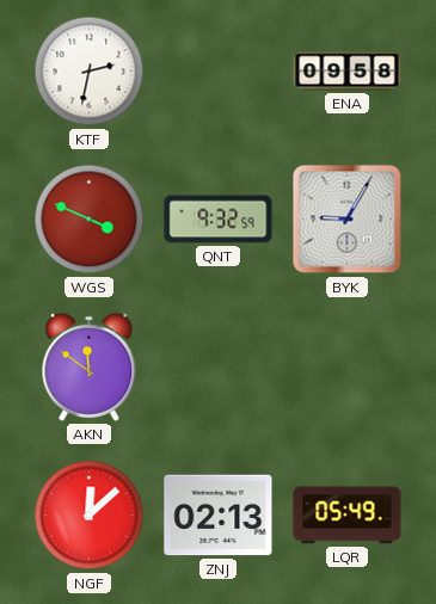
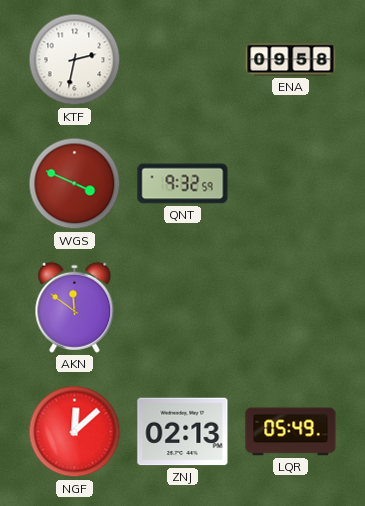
BYK: 9:05 -> none (348, 220)
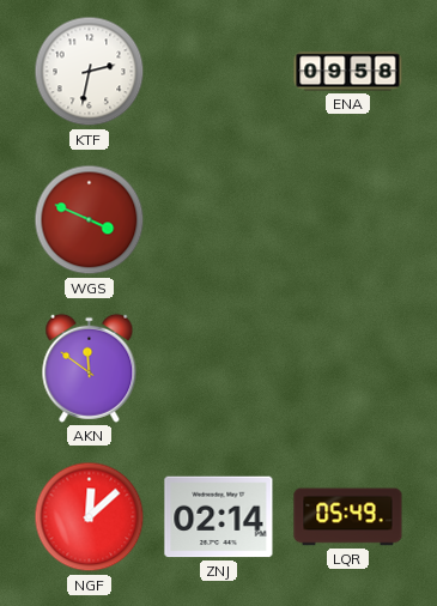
QNT: 9:32 -> none (183, 184)
ZNJ: 02:13 -> 02:14 (219, 517)
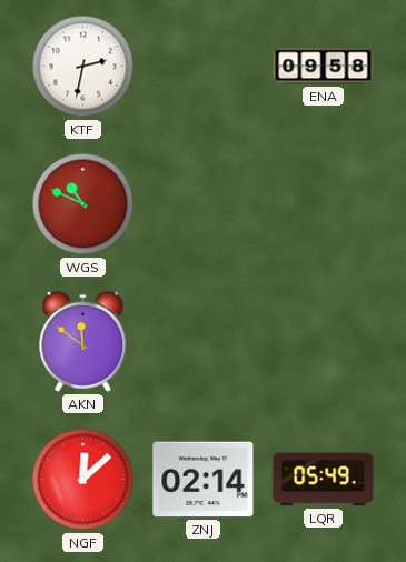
WGS: 3:49 -> 10:49 (83, 204)
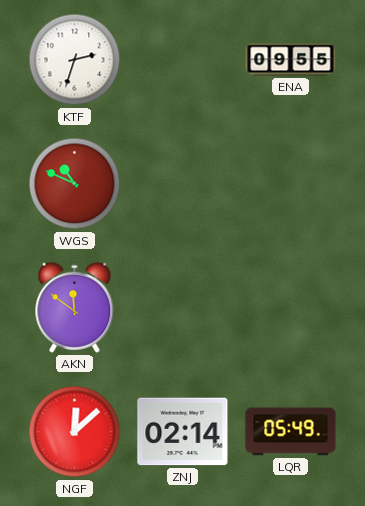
KTF: 2:32 -> 2:33 (75, 60)
ENA: 09:58 -> 09:55 (291, 60)
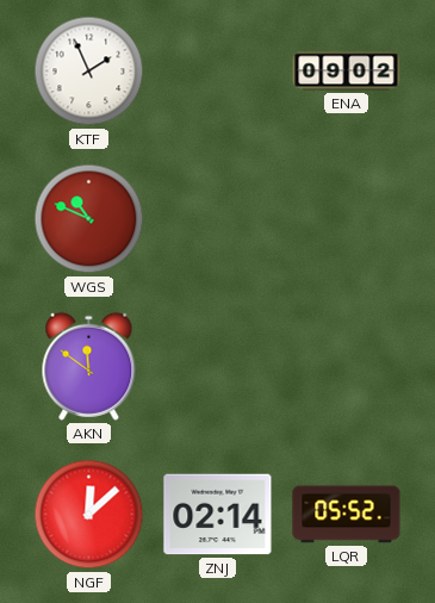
KTF: 2:33 -> 1:56 (89, 72)
ENA: 09:55 -> 09:02 (347, 72)
LQR: 05:49 -> 05:52 (347, 515)
